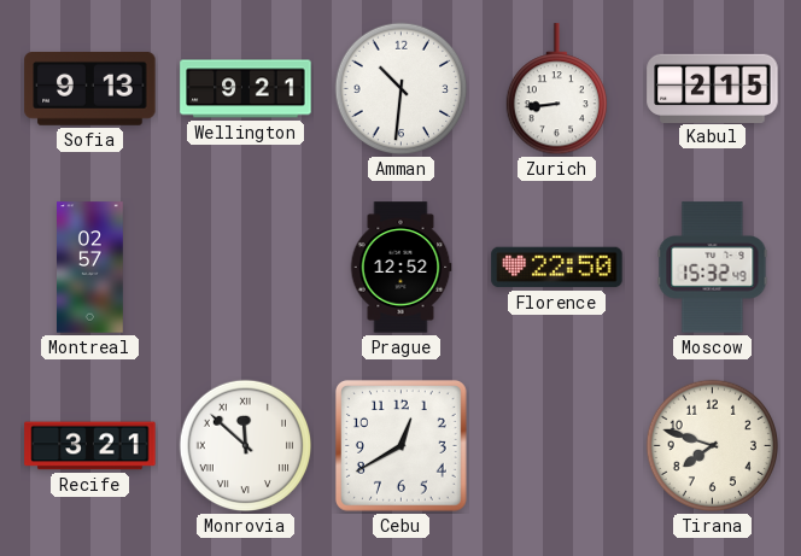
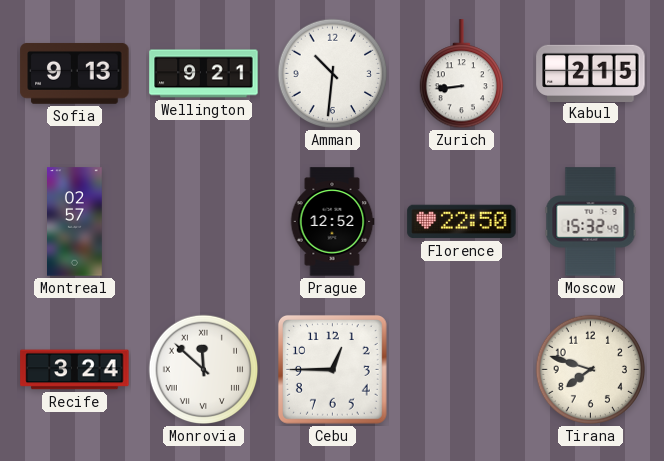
Recife: 3:21 -> 3:24 (75, 370)
Cebu: 12:40 -> 12:45 (332, 369)
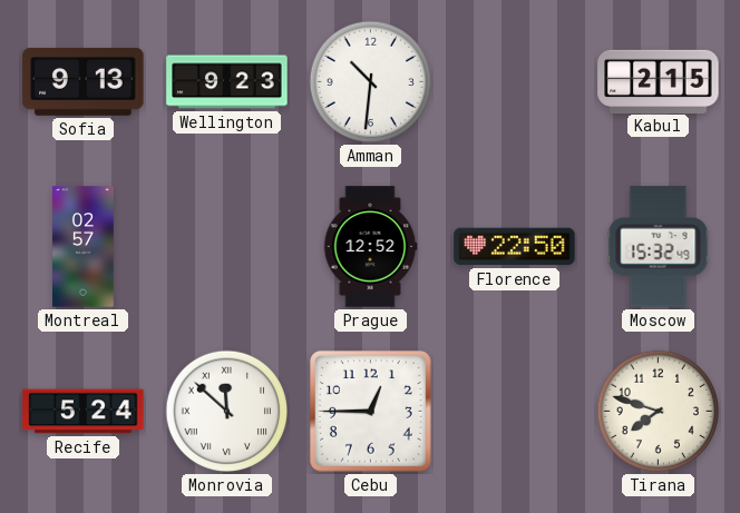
Wellington: 9:21 -> 9:23 (227, 82)
Zurich: 8:44 -> none (461, 74)
Recife: 3:24 -> 5:24 (84, 412)
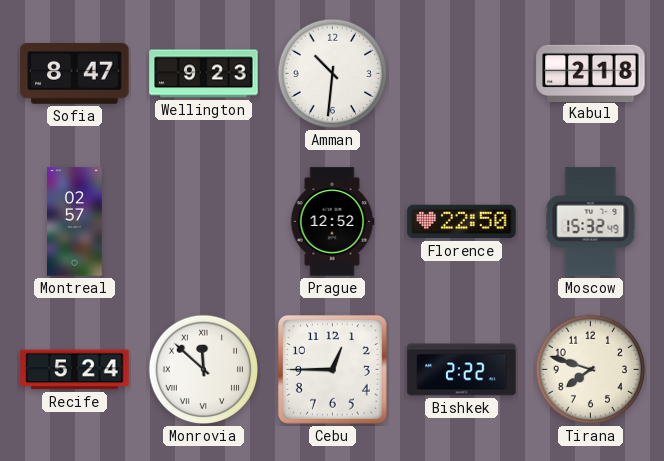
Sofia: 9:13 -> 8:47 (75, 73)
Kabul: 2:15 -> 2:18 (591, 73)
Bishkek: none -> 2:22 (462, 370)
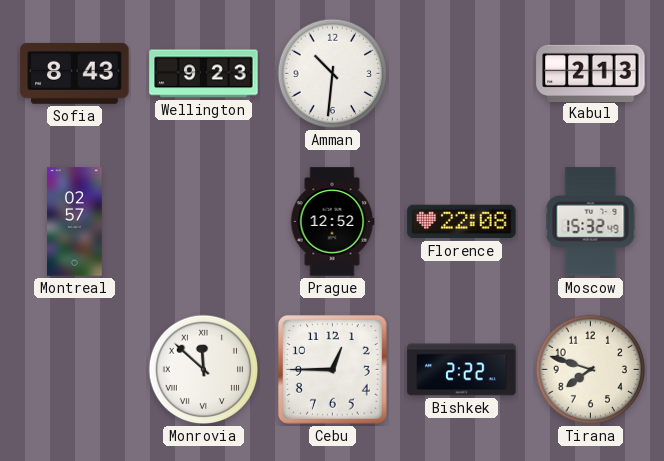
Sofia: 8:47 -> 8:43 (75, 73)
Kabul: 2:18 -> 2:13 (591, 73)
Florence: 22:50 -> 22:08 (462, 222)
Recife: 5:24 -> none (75, 370)
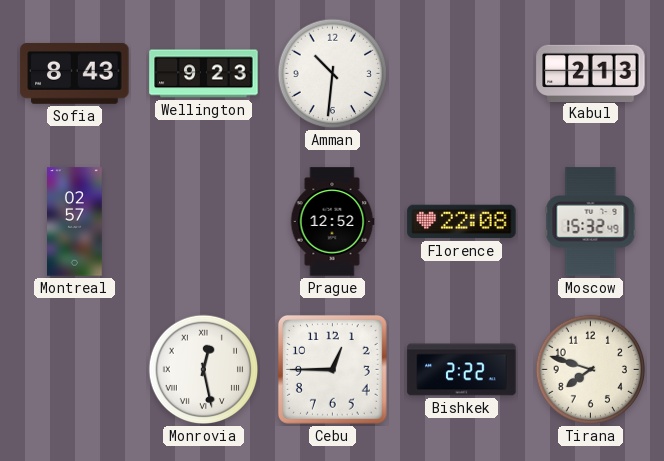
Monrovia: 11:52 -> 12:28 (204, 370)
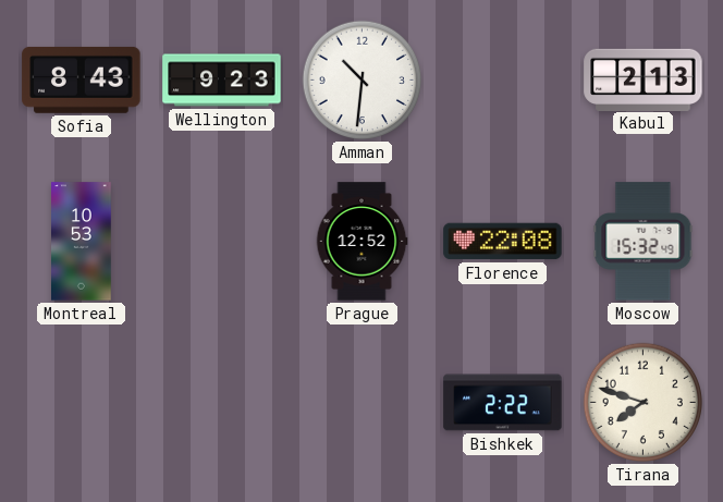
Montreal: 02:57 -> 10:53 (82, 242)
Monrovia: 12:28 -> none (204, 370)
Cebu: 12:45 -> none (332, 369)
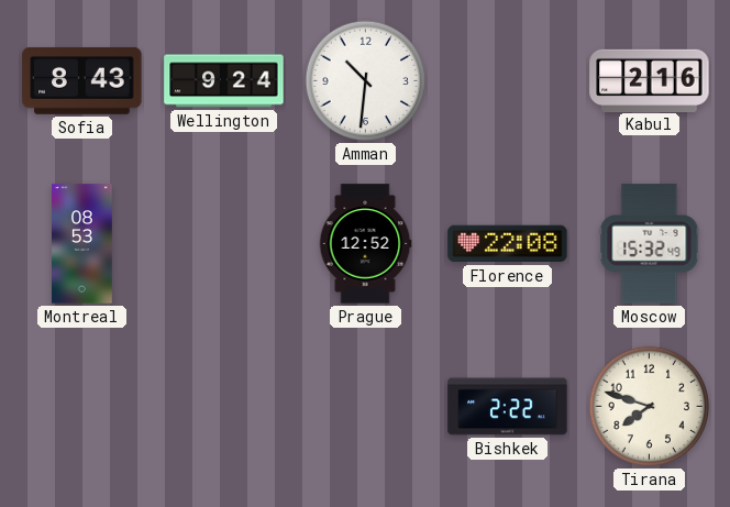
Wellington: 9:23 -> 9:24 (224, 81)
Kabul: 2:13 -> 2:16 (650, 80)
Montreal: 10:53 -> 08:53 (82, 244)
